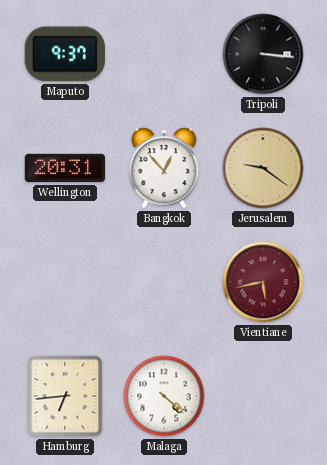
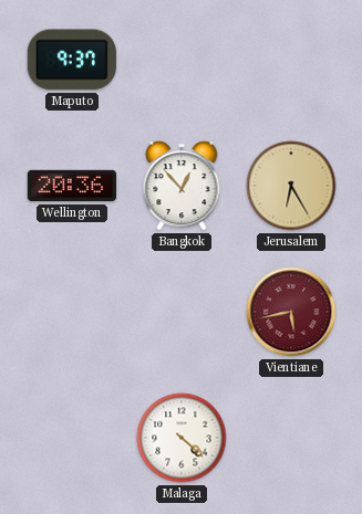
Tripoli: 3:16 -> none (263, 54)
Wellington: 20:31 -> 20:36 (72, 186)
Jerusalem: 9:21 -> 6:25 (291, 186)
Hamburg: 6:44 -> none (65, 396)
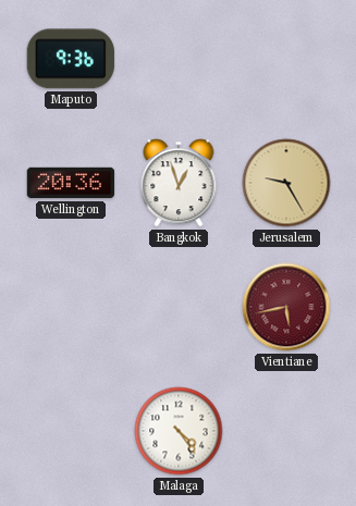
Maputo: 9:37 -> 9:36 (71, 59)
Bangkok: 12:53 -> 12:57 (179, 183)
Jerusalem: 6:25 -> 9:25 (286, 183)
Malaga: 4:22 -> 4:24 (179, 431)
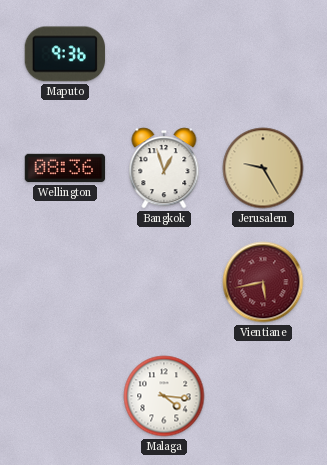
Wellington: 20:36 -> 08:36 (65, 168)
Malaga: 4:24 -> 4:16 (164, 396)
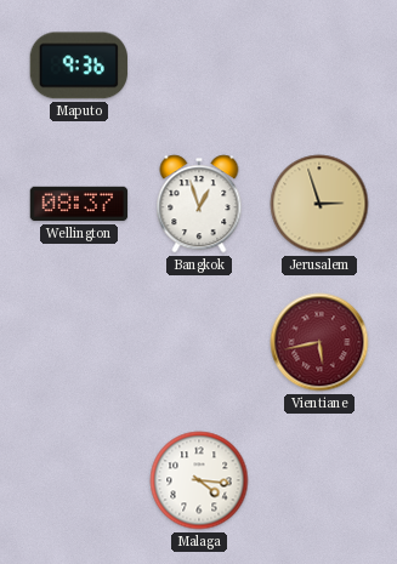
Wellington: 08:36 -> 08:37 (79, 204)
Jerusalem: 9:25 -> 2:57 (319, 204)
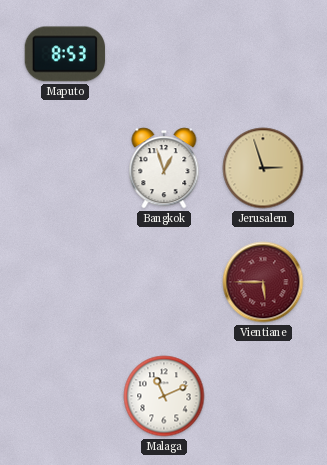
Maputo: 9:36 -> 8:53 (65, 54)
Wellington: 08:37 -> none (79, 204)
Vientiane: 5:43 -> 5:45 (263, 282)
Malaga: 4:16 -> 11:11 (164, 396)
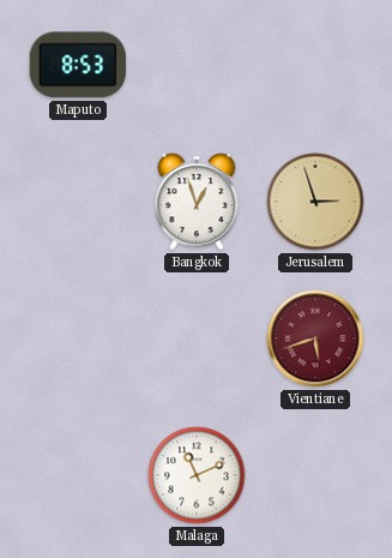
Vientiane: 5:45 -> 5:42 (315, 338)
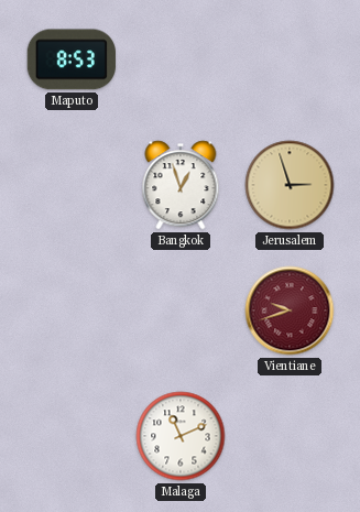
Vientiane: 5:42 -> 9:42 (290, 311)
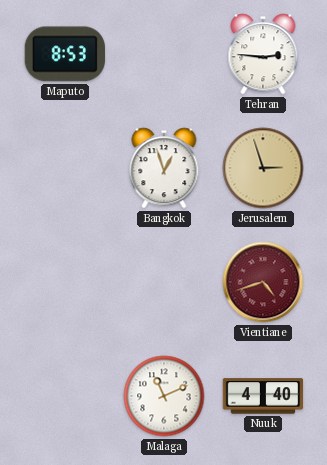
Tehran: none -> 2:46 (263, 54)
Vientiane: 9:42 -> 4:42 (263, 282)
Nuuk: none -> 4:40 (263, 396)
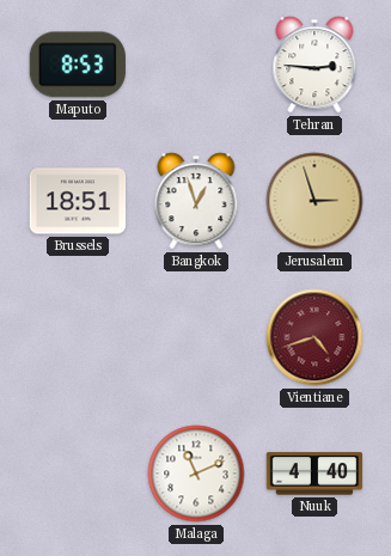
Brussels: none -> 18:51 (78, 201)
